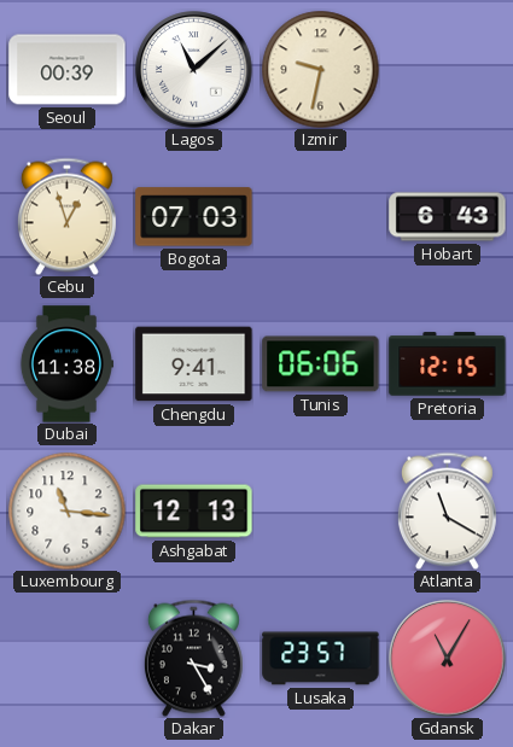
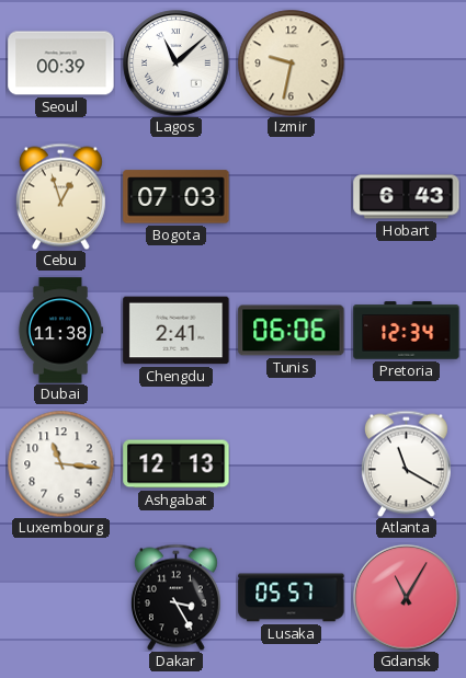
Chengdu: 9:41 -> 2:41 (177, 331)
Pretoria: 12:15 -> 12:34 (407, 331)
Lusaka: 23:57 -> 05:57 (292, 598)
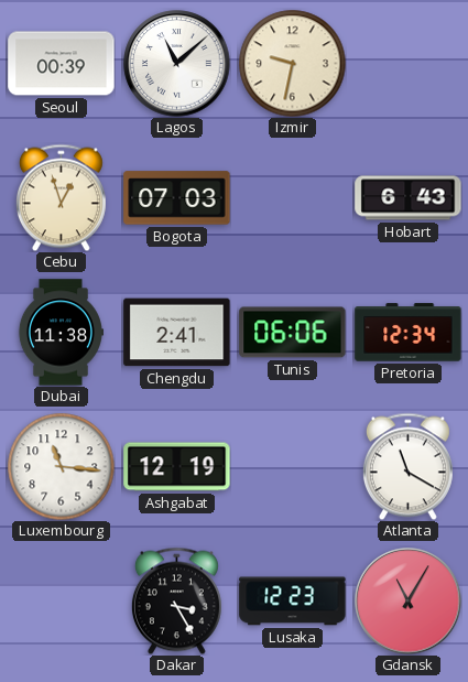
Ashgabat: 12:13 -> 12:19 (177, 467)
Lusaka: 05:57 -> 12:23 (293, 602)
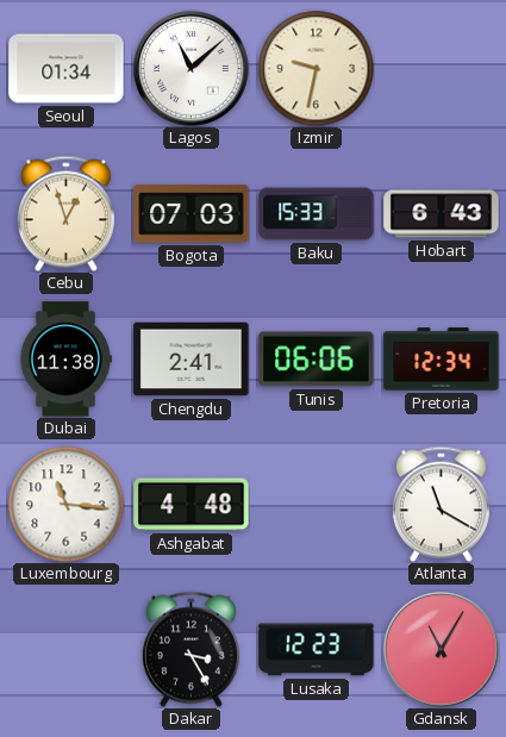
Seoul: 00:39 -> 01:34 (67, 69)
Baku: none -> 15:33 (317, 214)
Ashgabat: 12:19 -> 4:48 (192, 505)
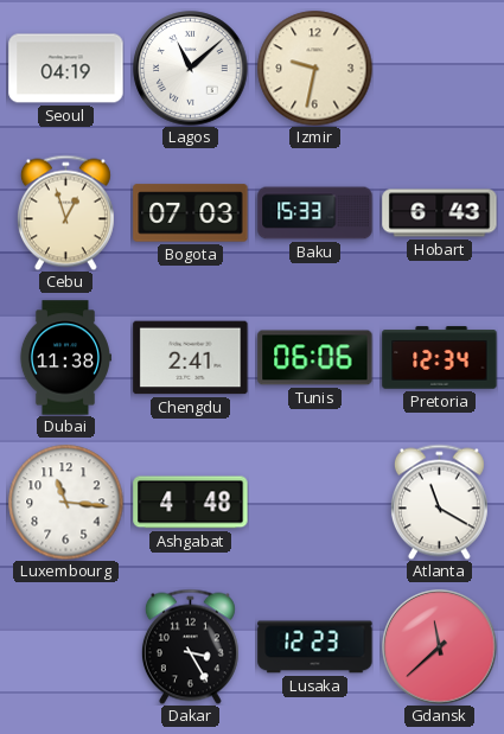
Seoul: 01:34 -> 04:19 (66, 69)
Gdansk: 11:05 -> 11:38 (440, 647)
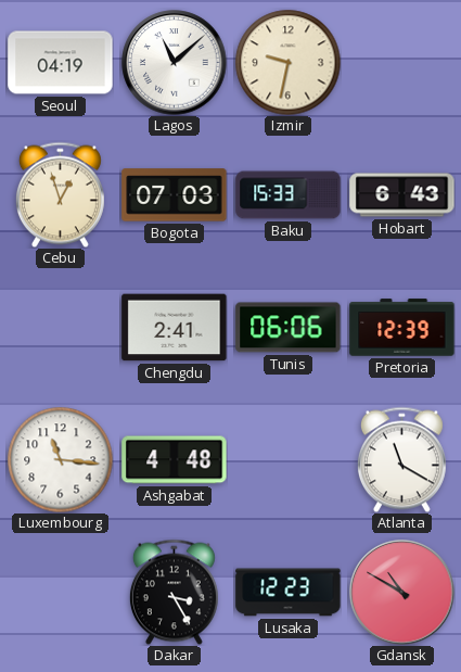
Dubai: 11:38 -> none (64, 358)
Pretoria: 12:34 -> 12:39 (402, 328)
Gdansk: 11:38 -> 10:50 (402, 593)
